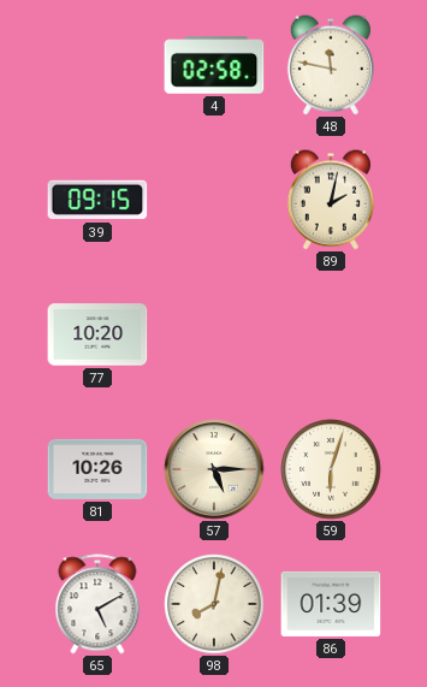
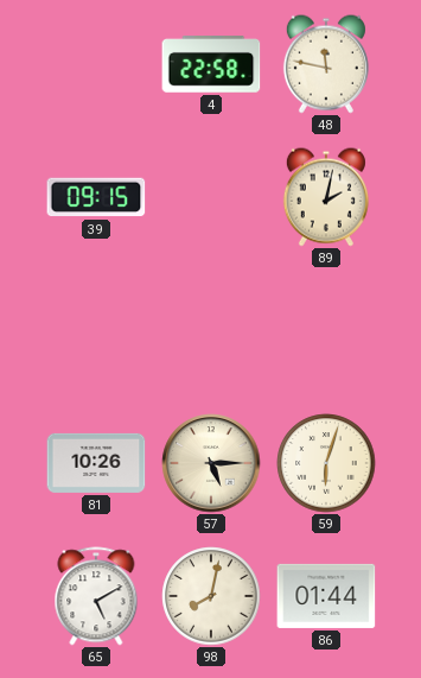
4: 02:58 -> 22:58 (211, 64)
77: 10:20 -> none (97, 334)
86: 01:39 -> 01:44 (326, 596)
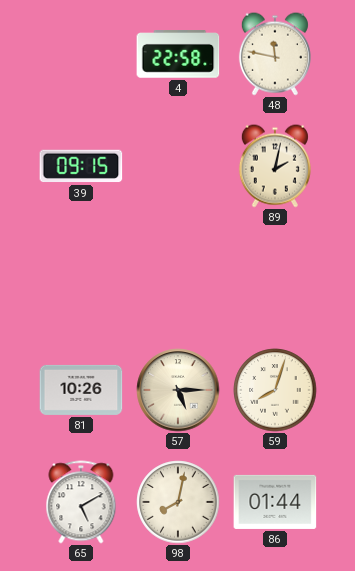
59: 6:03 -> 8:03 (275, 390)
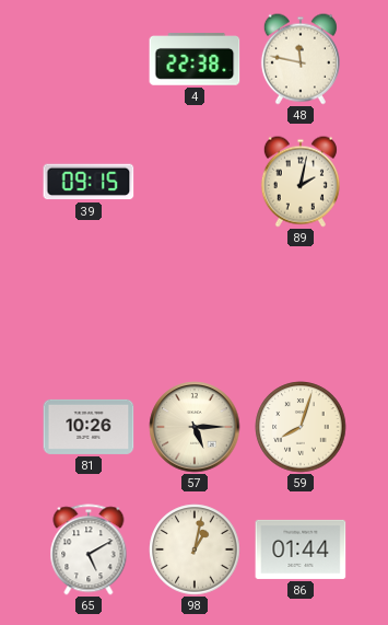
4: 22:58 -> 22:38 (195, 59)
98: 8:02 -> 1:02 (195, 549)
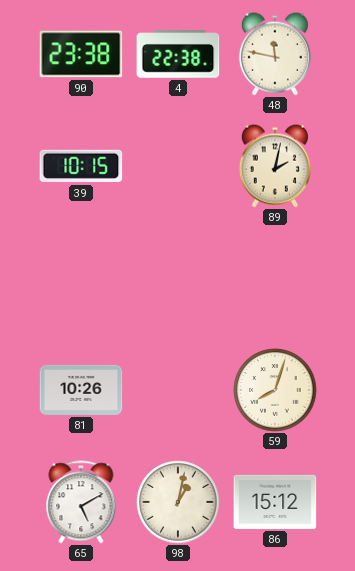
90: none -> 23:38 (81, 54)
39: 09:15 -> 10:15 (81, 166)
57: 5:15 -> none (195, 427)
86: 01:44 -> 15:12 (275, 502)
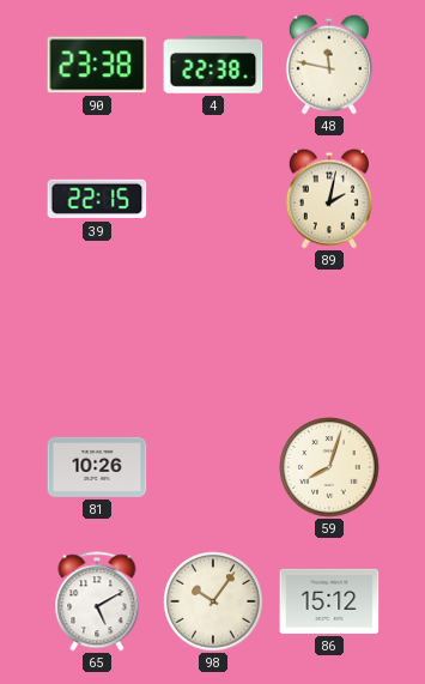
39: 10:15 -> 22:15 (97, 199)
98: 1:02 -> 10:06 (213, 601)
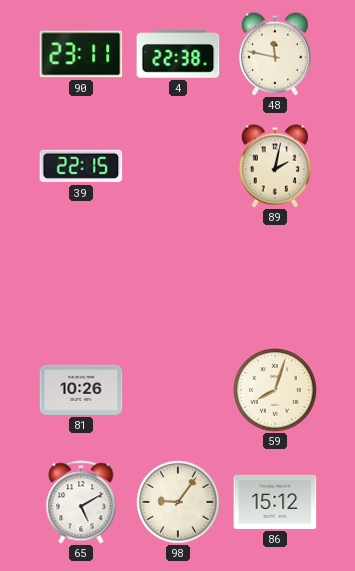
90: 23:38 -> 23:11 (81, 54)
98: 10:06 -> 9:06 (178, 502)
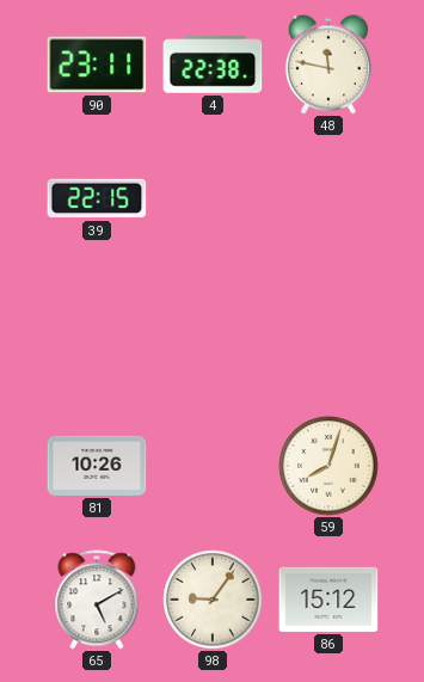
89: 2:02 -> none (275, 166)
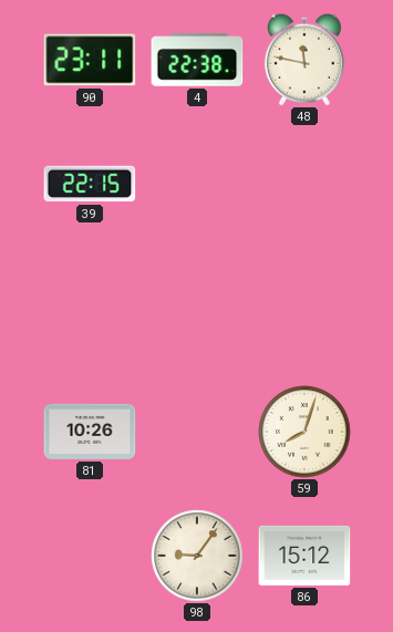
65: 5:10 -> none (97, 600)
